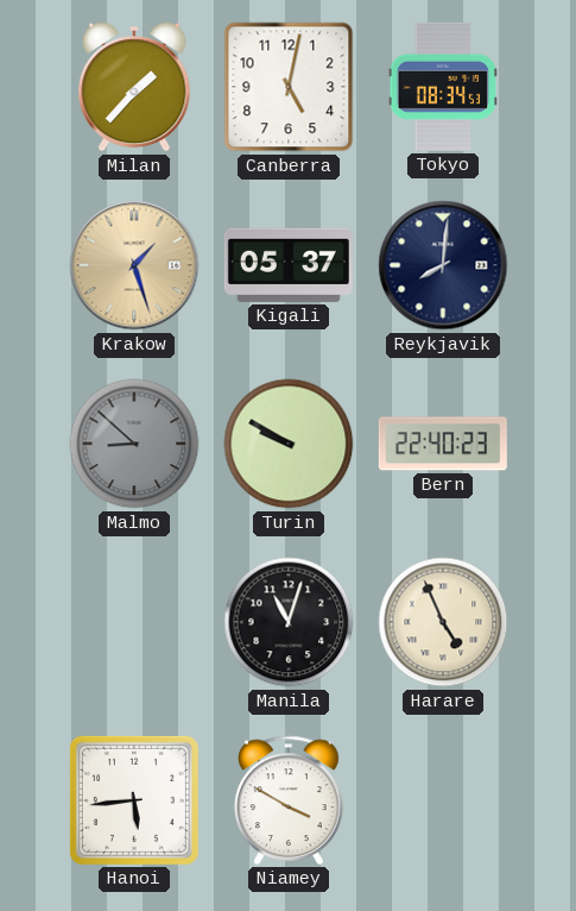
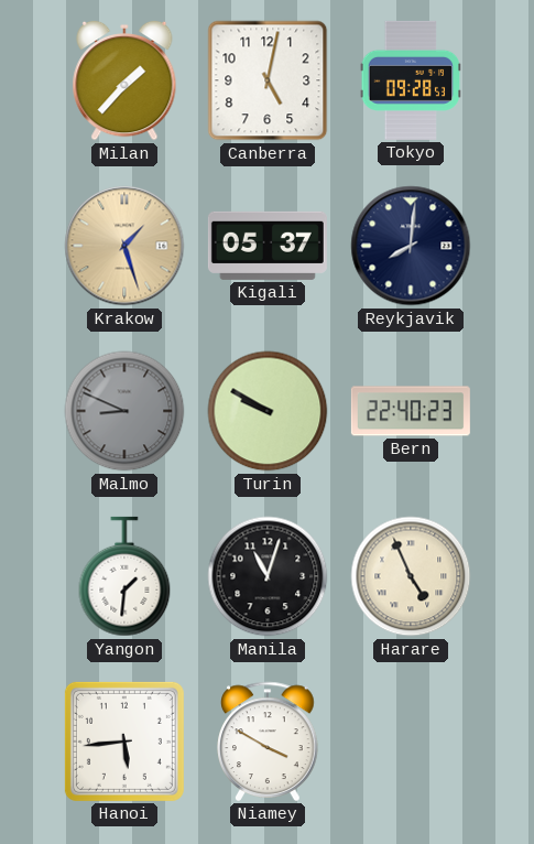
Tokyo: 08:34 -> 09:28 (411, 80)
Malmo: 8:52 -> 8:49 (124, 411)
Yangon: none -> 1:31 (124, 576)
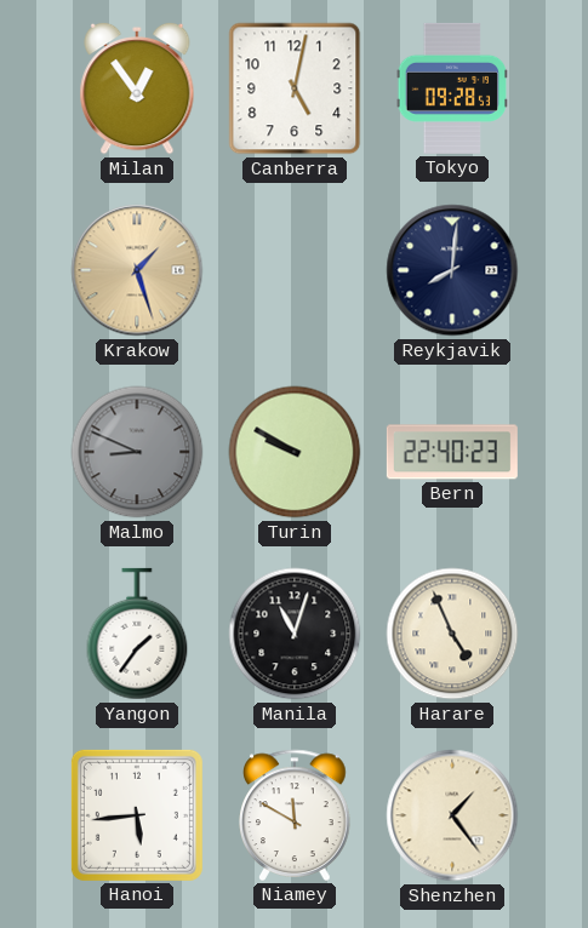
Milan: 1:37 -> 12:54 (137, 88)
Kigali: 05:37 -> none (268, 246)
Yangon: 1:31 -> 1:36 (137, 634)
Niamey: 3:50 -> 11:50 (295, 815)
Shenzhen: none -> 1:24 (452, 815)
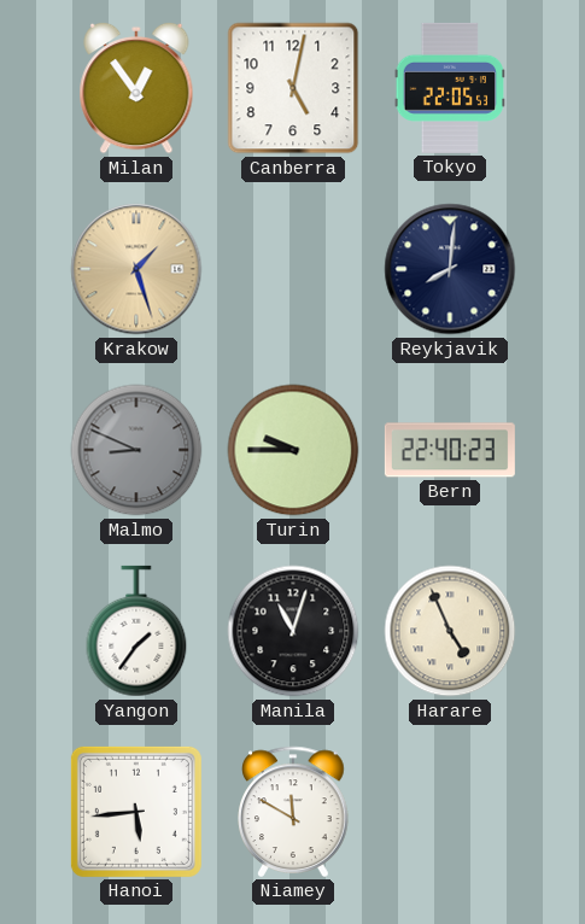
Tokyo: 09:28 -> 22:05 (450, 88)
Turin: 9:50 -> 9:45 (293, 450)
Shenzhen: 1:24 -> none (452, 815)
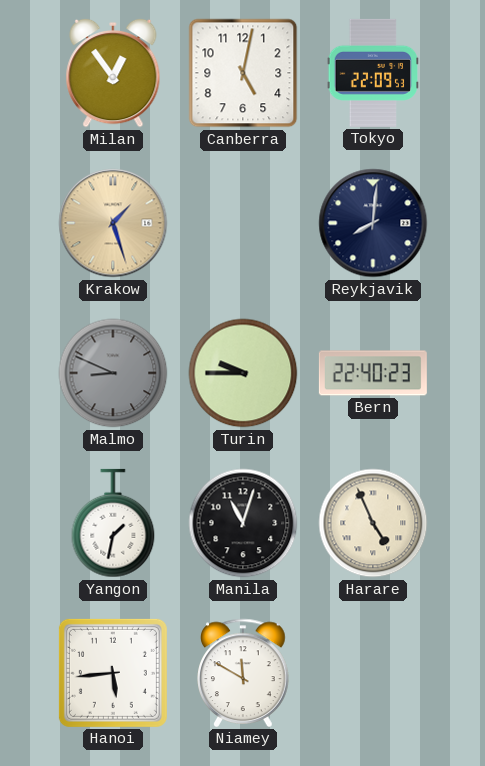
Tokyo: 22:05 -> 22:09 (373, 73)
Yangon: 1:36 -> 1:32 (113, 523)
